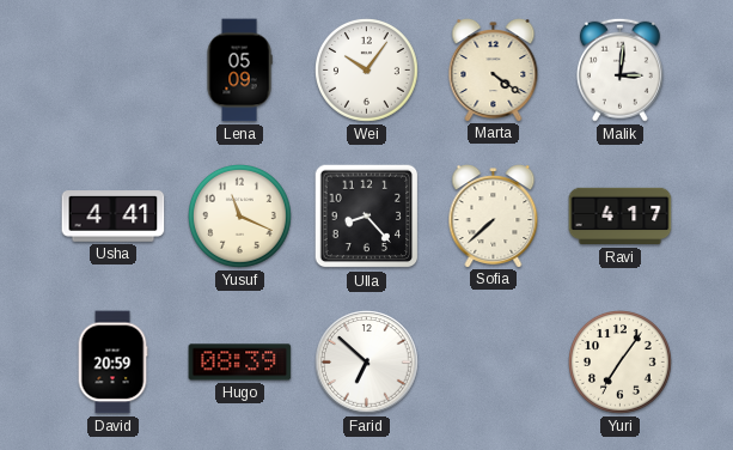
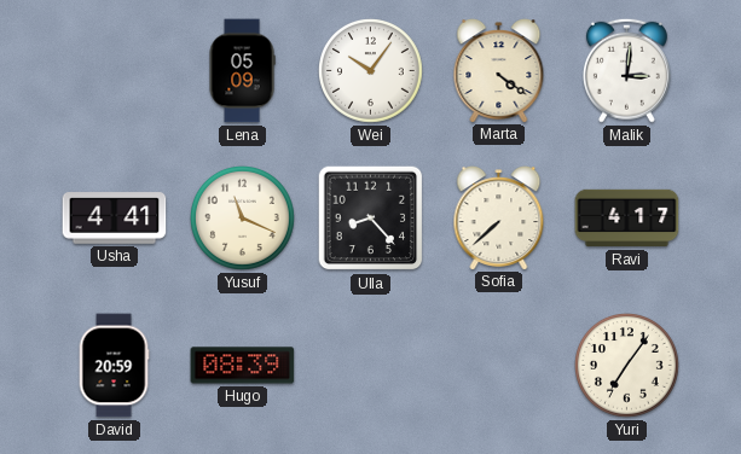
Farid: 6:52 -> none (367, 363)
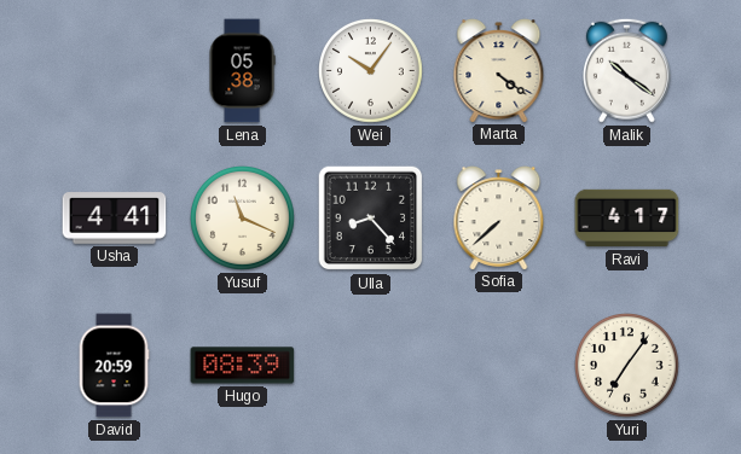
Lena: 05:09 -> 05:38 (242, 71)
Malik: 3:01 -> 10:21 (626, 70)
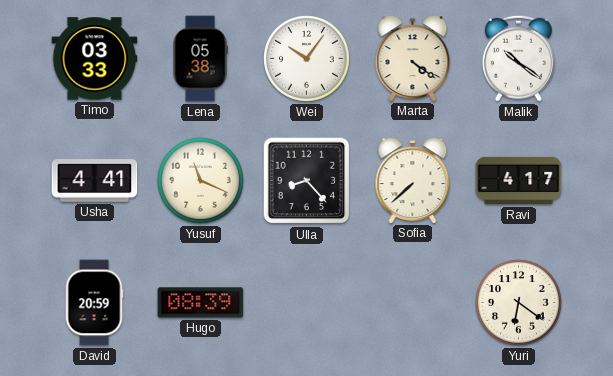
Timo: none -> 03:33 (95, 59)
Yuri: 7:06 -> 6:21 (519, 303)
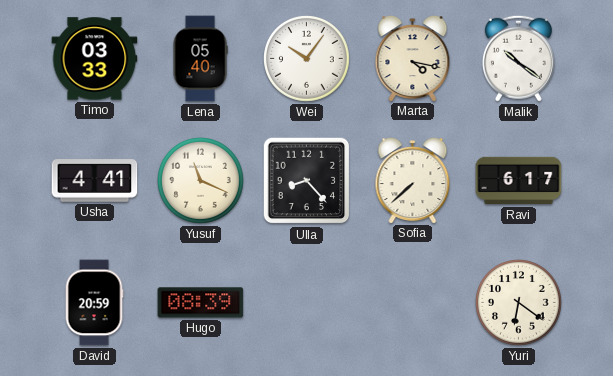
Lena: 05:38 -> 05:40 (200, 59)
Marta: 4:21 -> 4:17 (413, 59)
Ravi: 4:17 -> 6:17 (519, 181)
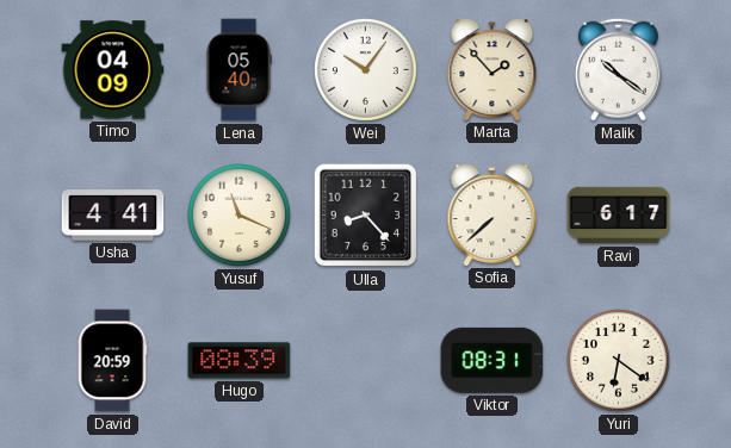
Timo: 03:33 -> 04:09 (113, 70)
Marta: 4:17 -> 1:53 (493, 70)
Viktor: none -> 08:31 (493, 360)
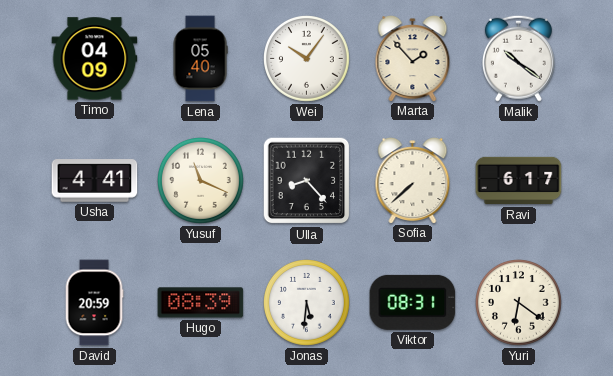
Jonas: none -> 5:31 (307, 303)
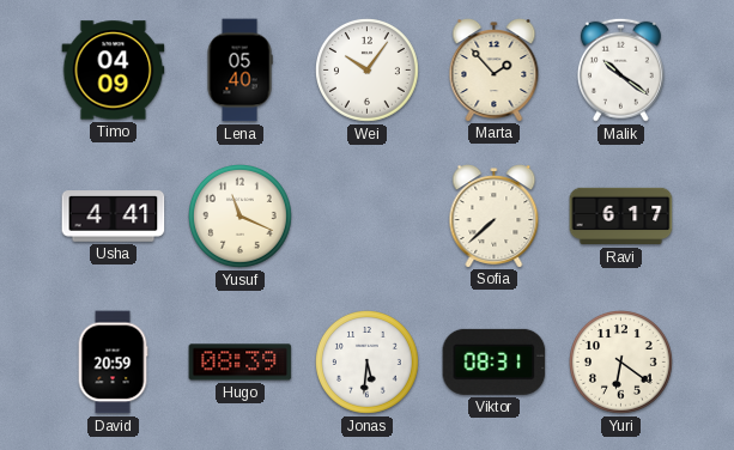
Ulla: 8:23 -> none (307, 181)
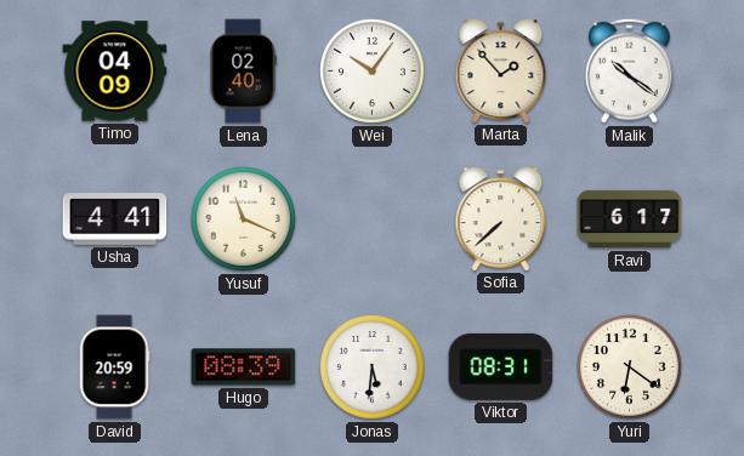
Lena: 05:40 -> 02:40 (243, 72)
